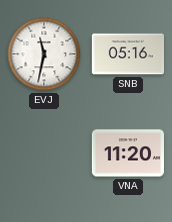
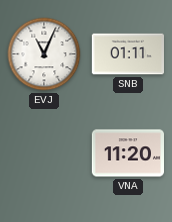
EVJ: 11:32 -> 11:04 (44, 54)
SNB: 05:16 -> 01:11 (127, 54)
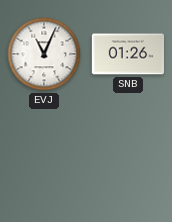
SNB: 01:11 -> 01:26 (127, 54)
VNA: 11:20 -> none (127, 153)
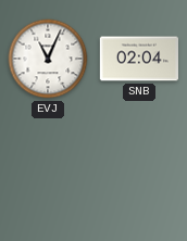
SNB: 01:26 -> 02:04 (138, 59)
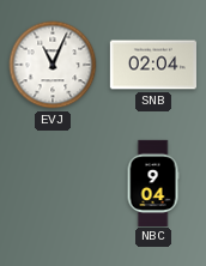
NBC: none -> 9:04 (153, 182)
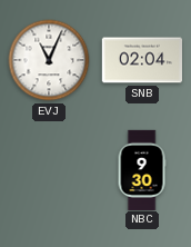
NBC: 9:04 -> 9:30 (142, 169)
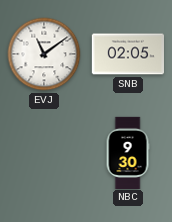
EVJ: 11:04 -> 11:09 (44, 54)
SNB: 02:04 -> 02:05 (127, 54)
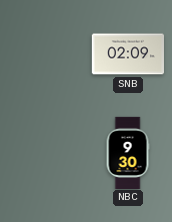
EVJ: 11:09 -> none (44, 54)
SNB: 02:05 -> 02:09 (127, 54)
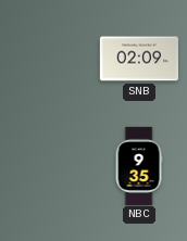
NBC: 9:30 -> 9:35 (139, 165)
